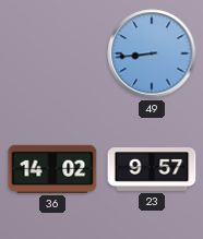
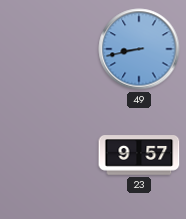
49: 8:44 -> 8:43 (139, 49)
36: 14:02 -> none (52, 169)
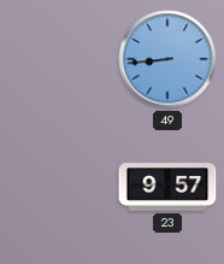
49: 8:43 -> 8:44 (167, 59)
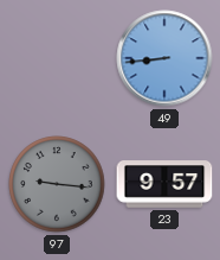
97: none -> 9:16 (57, 184)
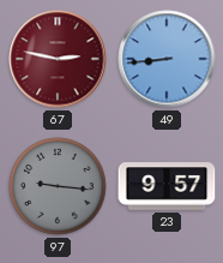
67: none -> 2:47 (58, 59)
